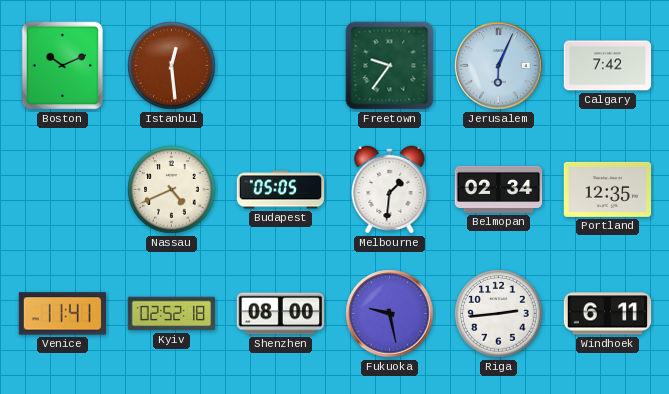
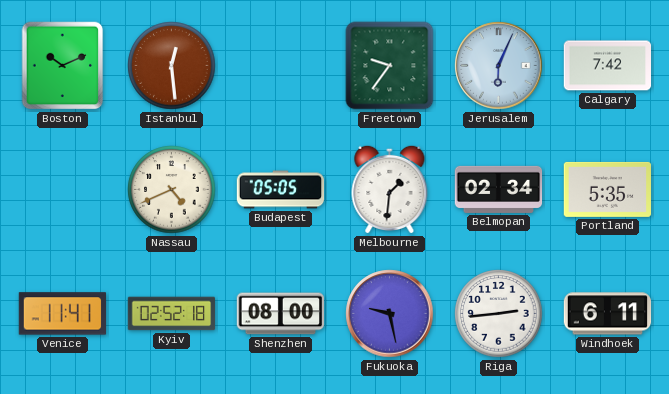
Portland: 12:35 -> 5:35 (608, 189)
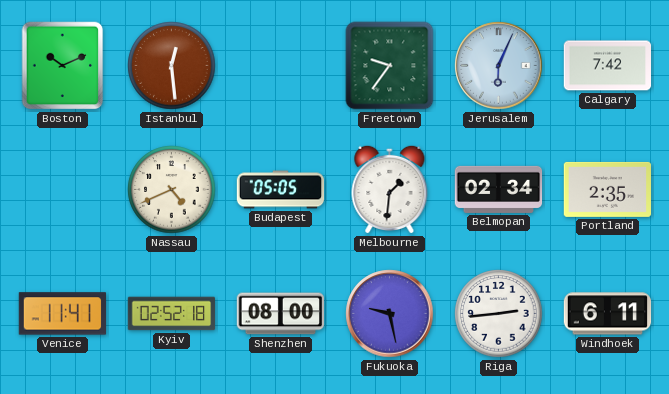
Portland: 5:35 -> 2:35 (608, 189)
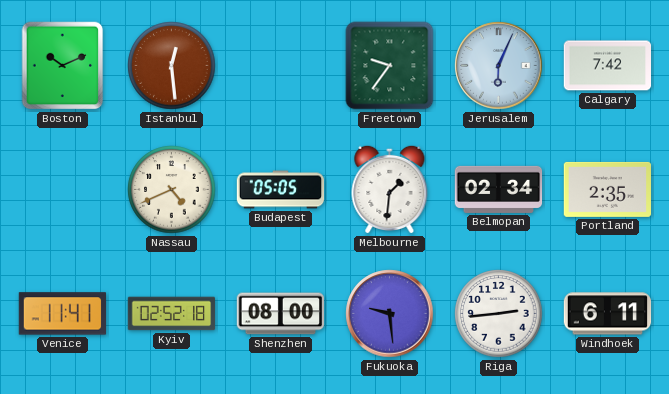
Fukuoka: 9:28 -> 9:29 (390, 314)
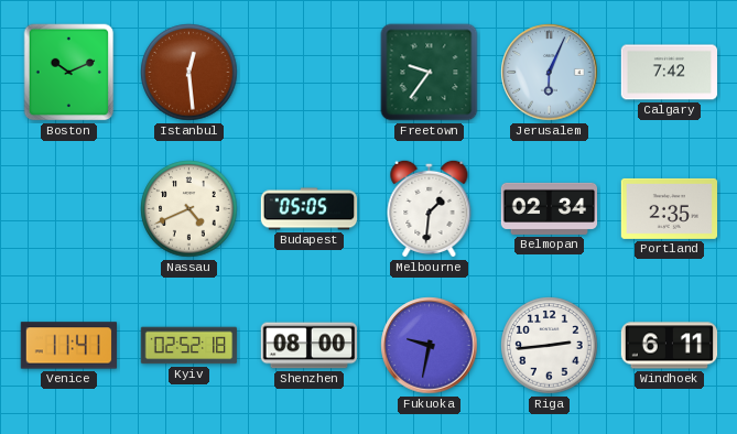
Fukuoka: 9:29 -> 9:32 (430, 346)
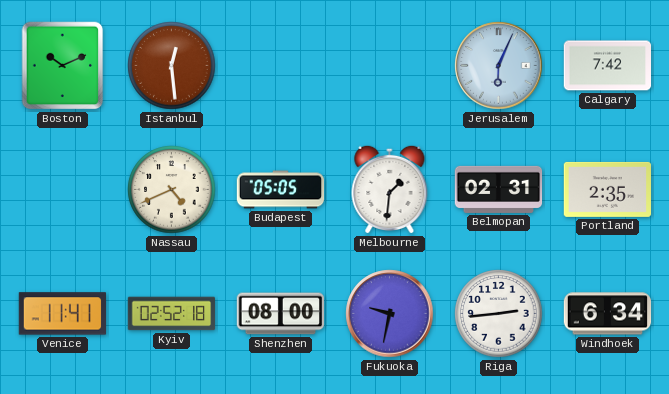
Freetown: 9:36 -> none (430, 73)
Belmopan: 02:34 -> 02:31 (499, 189)
Windhoek: 6:11 -> 6:34 (608, 314)
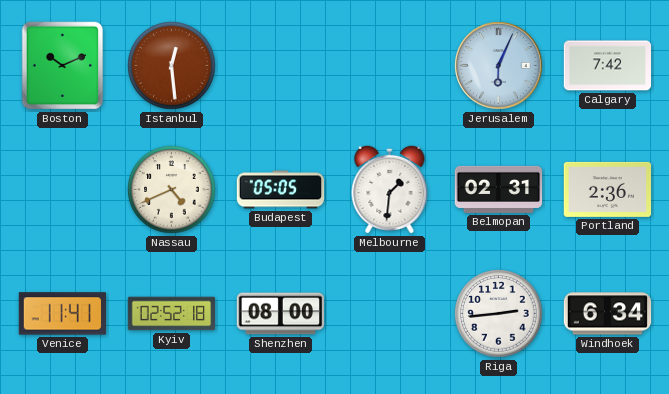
Portland: 2:35 -> 2:36 (608, 189)
Fukuoka: 9:32 -> none (390, 314)
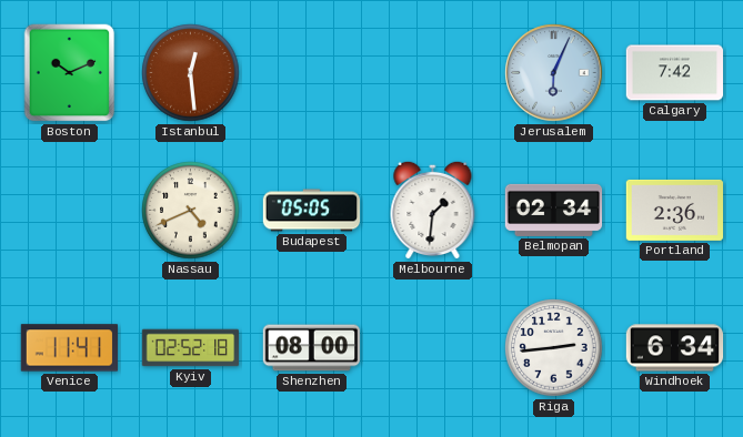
Belmopan: 02:31 -> 02:34 (554, 210)
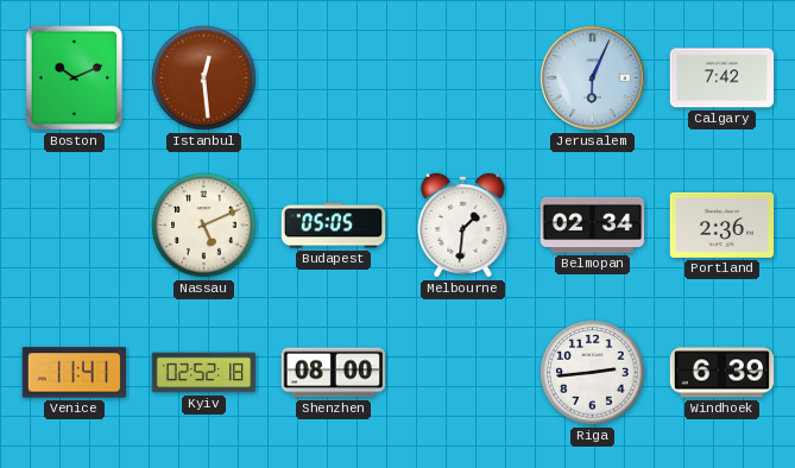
Nassau: 4:41 -> 5:11 (204, 226)
Windhoek: 6:34 -> 6:39 (723, 373)
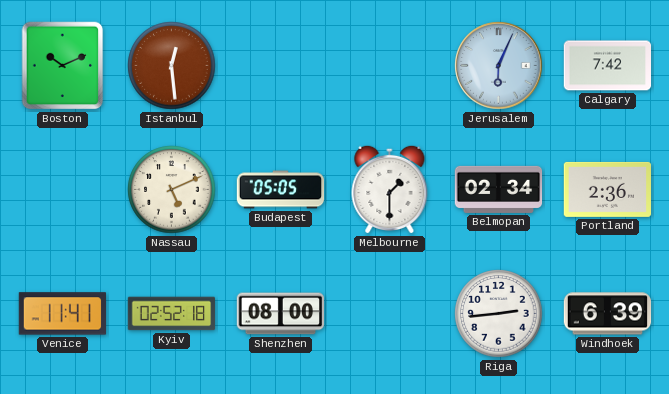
Melbourne: 1:31 -> 1:30 (390, 189)
